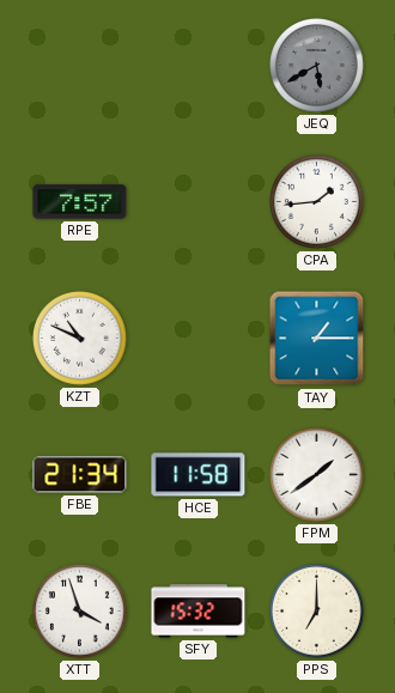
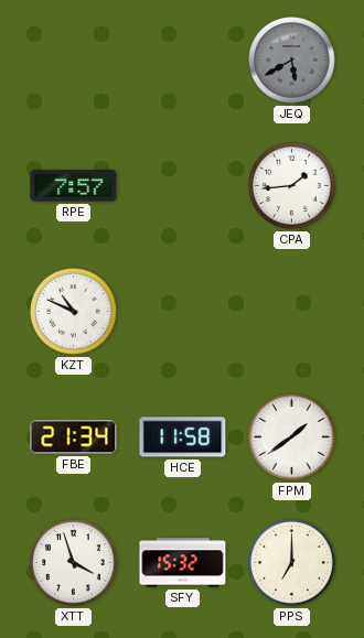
TAY: 1:15 -> none (317, 339)
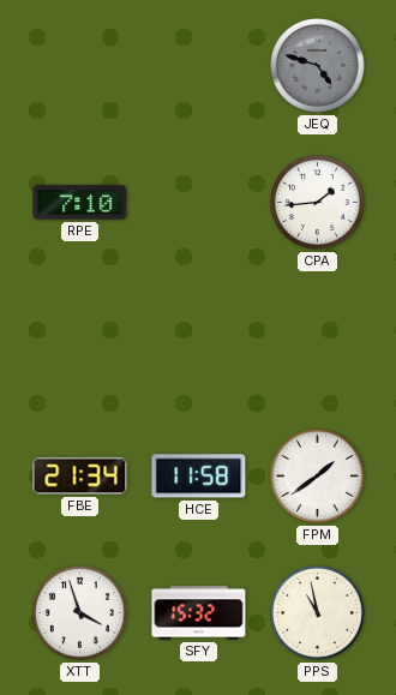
JEQ: 5:40 -> 4:48 (318, 66)
RPE: 7:57 -> 7:10 (80, 203)
KZT: 10:49 -> none (74, 312)
PPS: 7:00 -> 10:58 (318, 613)
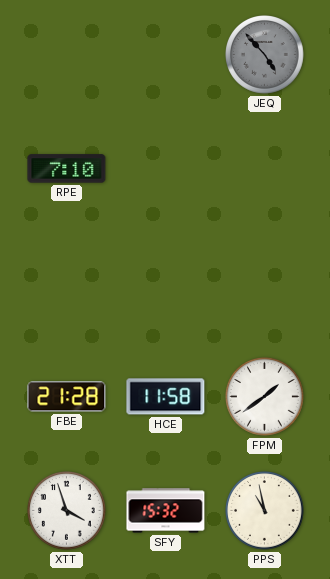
JEQ: 4:48 -> 4:53 (265, 55)
CPA: 1:44 -> none (318, 203)
FBE: 21:34 -> 21:28 (67, 397)
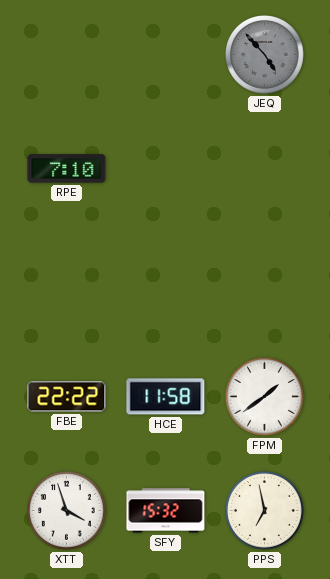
FBE: 21:28 -> 22:22 (67, 397)
PPS: 10:58 -> 6:58 (265, 511)
